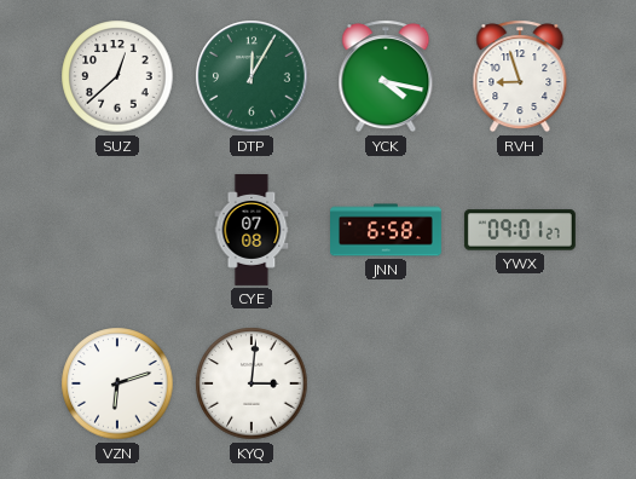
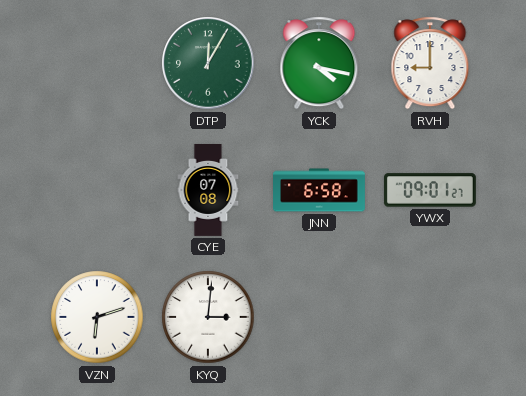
SUZ: 12:38 -> none (117, 76)
RVH: 8:57 -> 9:00 (430, 63)
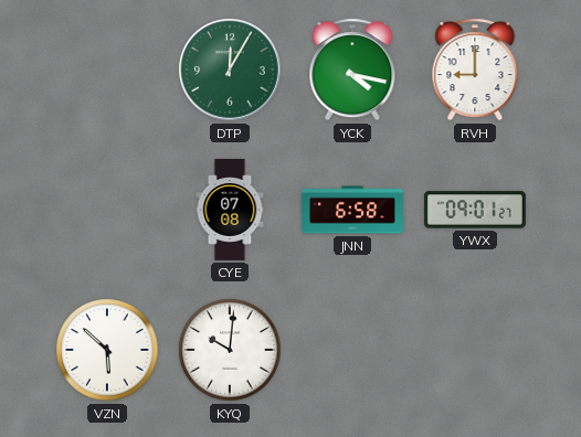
VZN: 6:12 -> 5:52 (107, 350)
KYQ: 3:01 -> 10:01 (230, 350)
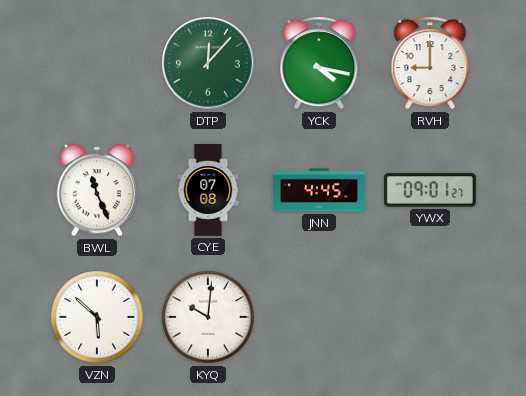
DTP: 12:05 -> 12:07 (208, 63)
BWL: none -> 11:26 (97, 190)
JNN: 6:58 -> 4:45 (320, 190)
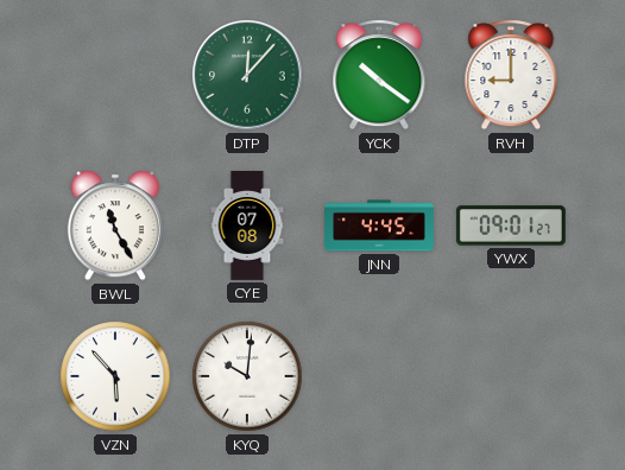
YCK: 4:17 -> 10:21 (379, 75)
BWL: 11:26 -> 11:25 (115, 226)
VZN: 5:52 -> 5:53 (115, 376)
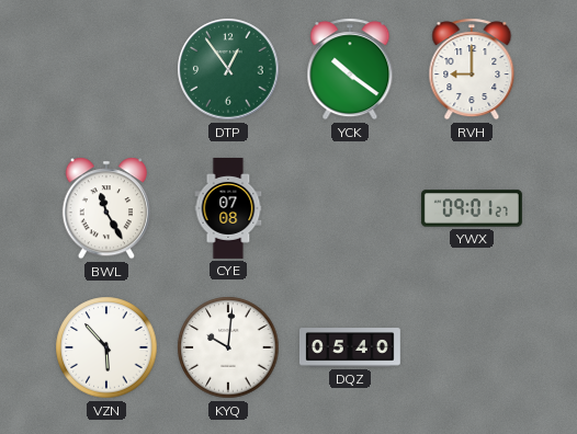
DTP: 12:07 -> 12:54 (228, 69)
JNN: 4:45 -> none (380, 226)
DQZ: none -> 05:40 (350, 347)
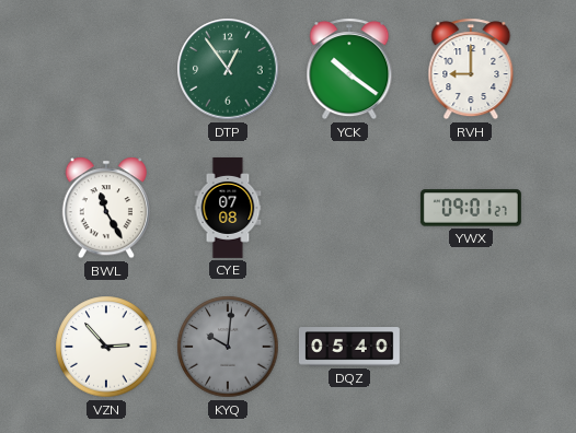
VZN: 5:53 -> 2:53 (106, 347)
KYQ dial: white -> grey (228, 347)
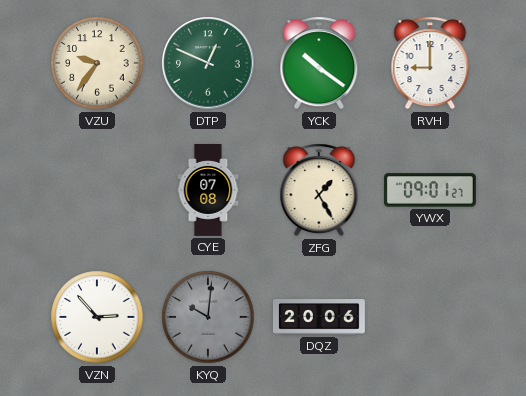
VZU: none -> 9:36 (97, 63)
DTP: 12:54 -> 12:49 (208, 63)
BWL: 11:25 -> none (106, 208)
ZFG: none -> 1:25 (319, 190)
DQZ: 05:40 -> 20:06 (319, 317)
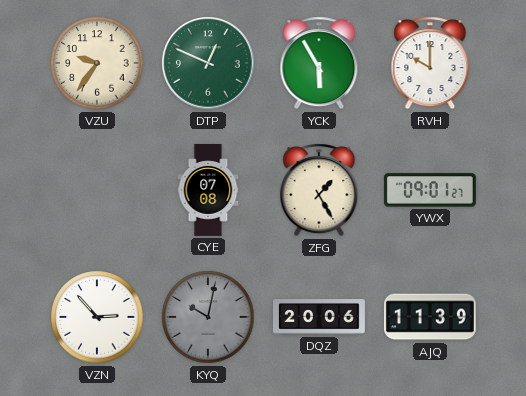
YCK: 10:21 -> 5:55 (319, 63)
RVH: 9:00 -> 10:00 (430, 63)
KYQ: 10:01 -> 10:02 (208, 317)
AJQ: none -> 11:39 (430, 317)
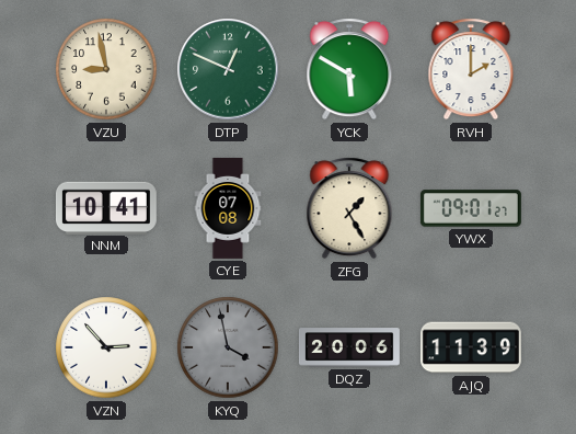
VZU: 9:36 -> 8:58 (106, 69)
YCK: 5:55 -> 5:50 (349, 69)
RVH: 10:00 -> 2:00 (471, 69)
NNM: none -> 10:41 (106, 207)
KYQ: 10:02 -> 3:58 (228, 347)
